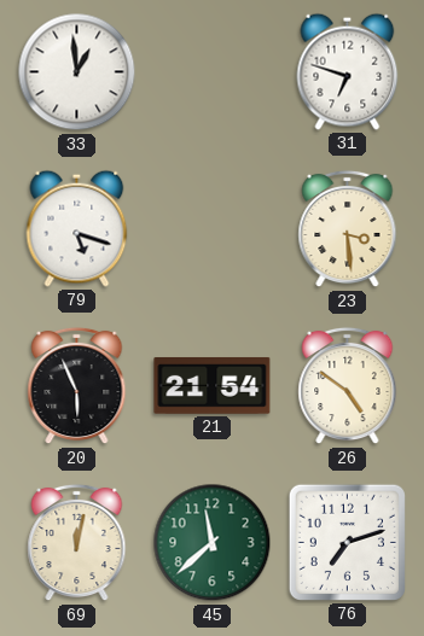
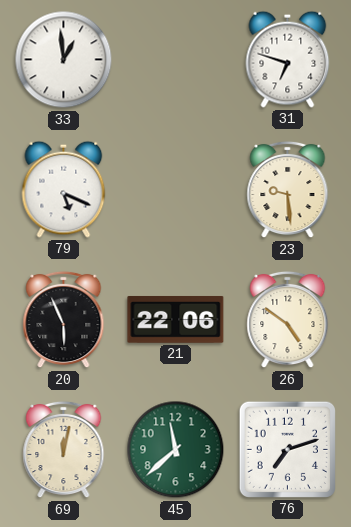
79: 5:18 -> 5:19 (64, 189)
23: 3:29 -> 9:29 (288, 190)
21: 21:54 -> 22:06 (176, 320)
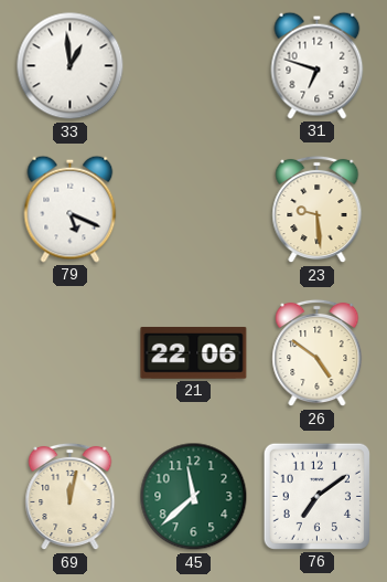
20: 5:56 -> none (64, 320)
76: 7:12 -> 7:09 (316, 496)
